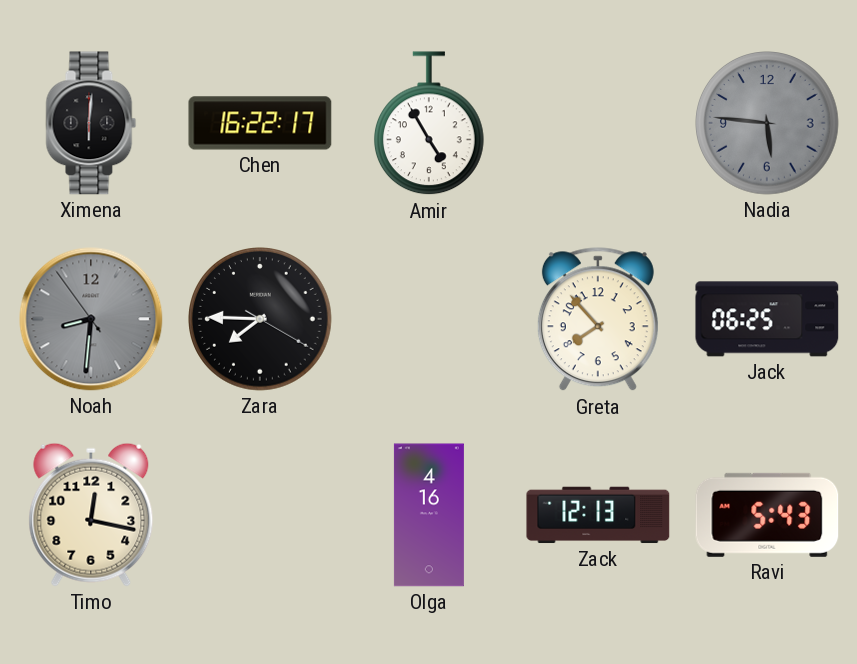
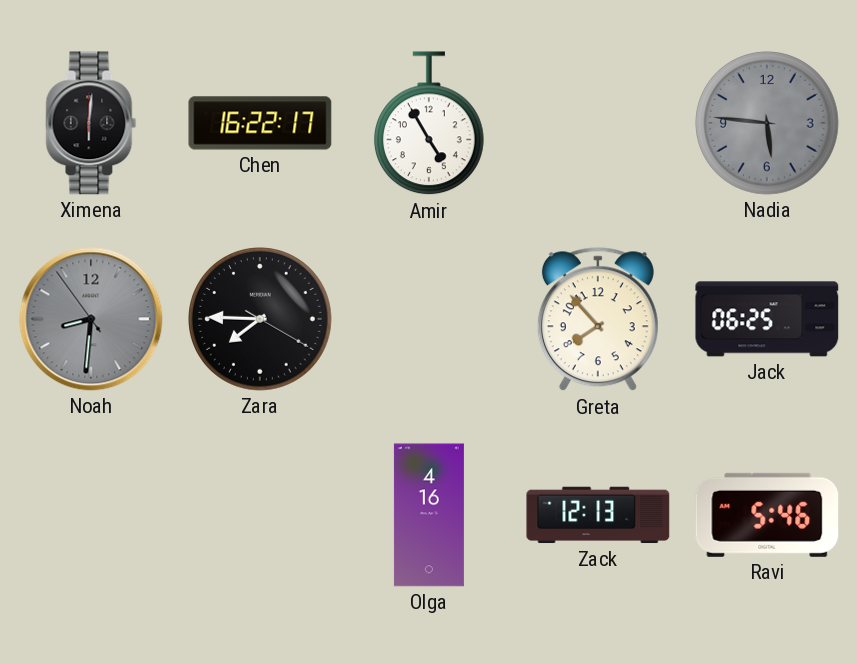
Timo: 12:17 -> none (91, 515)
Ravi: 5:43 -> 5:46 (767, 515)
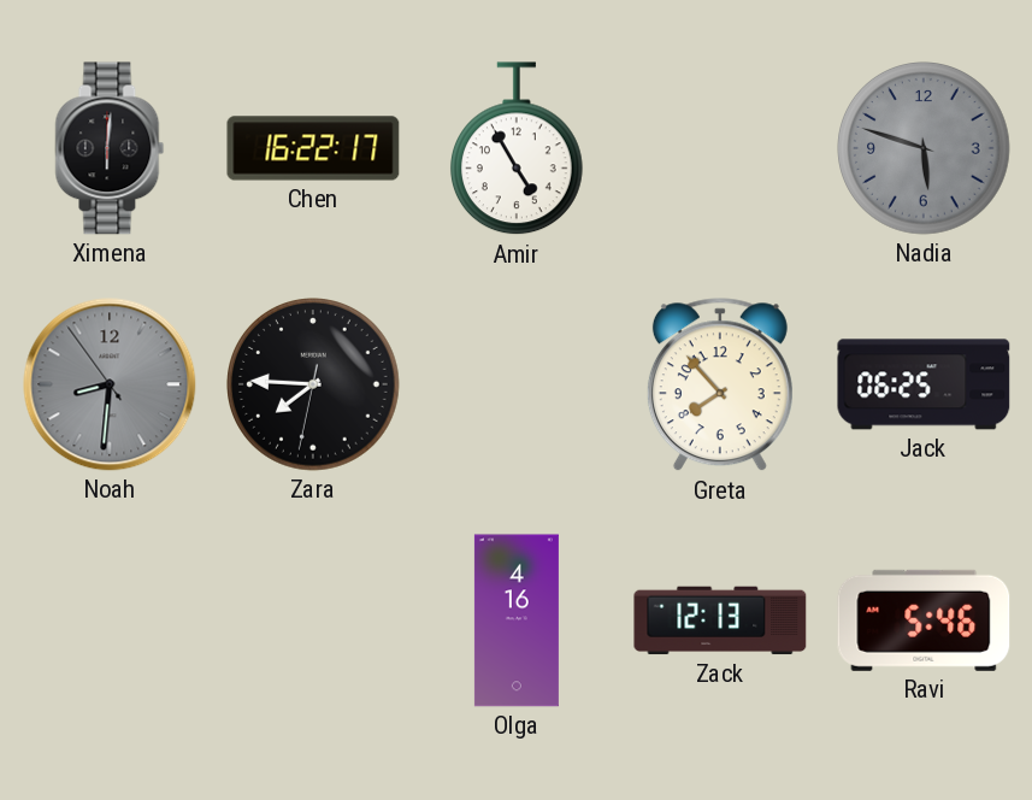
Nadia: 5:46 -> 5:48 (924, 148)
Zara: 7:45:20 -> 7:45:32 (313, 384)
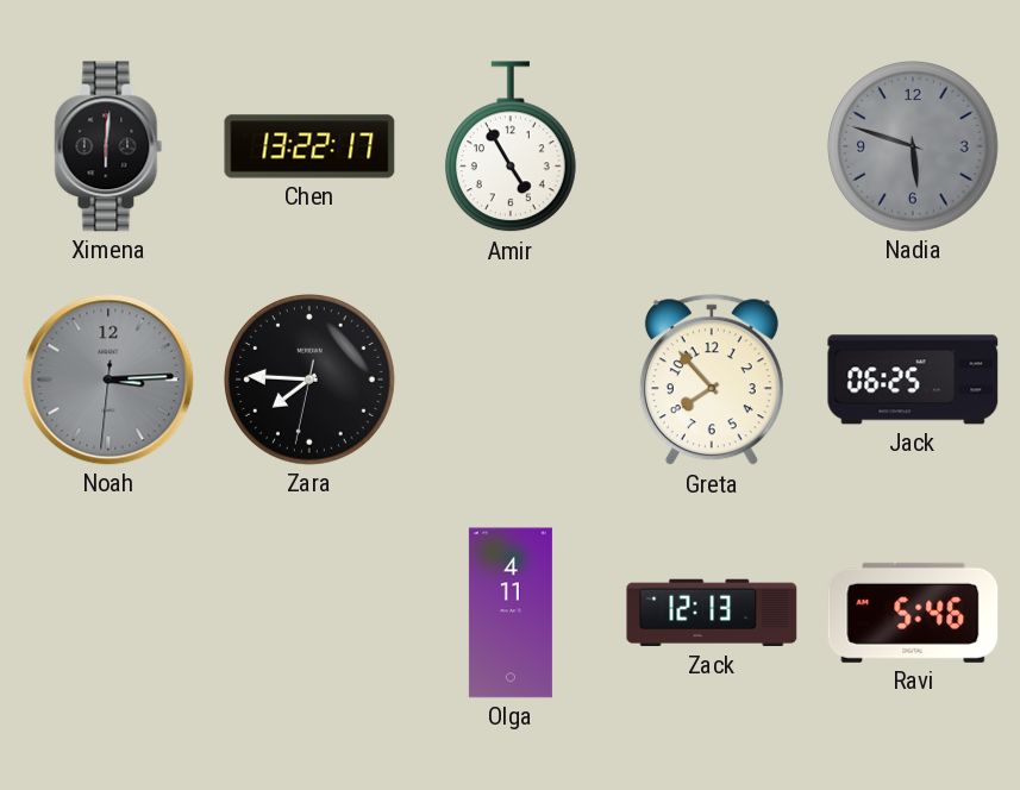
Chen: 16:22 -> 13:22 (309, 146)
Noah: 8:30 -> 3:14 (108, 380)
Olga: 4:16 -> 4:11 (511, 613)
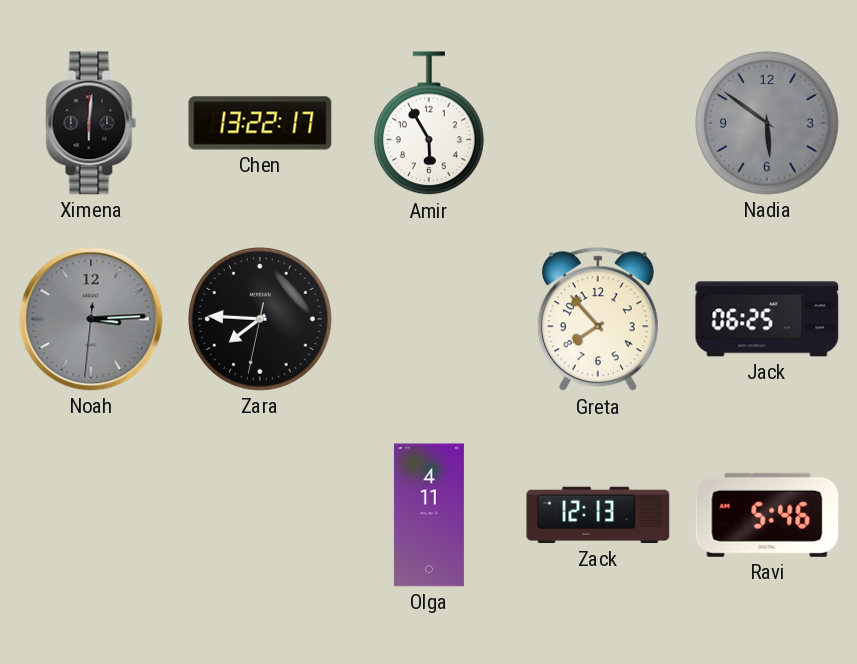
Amir: 4:55 -> 5:55 (429, 124)
Nadia: 5:48 -> 5:51 (767, 123)
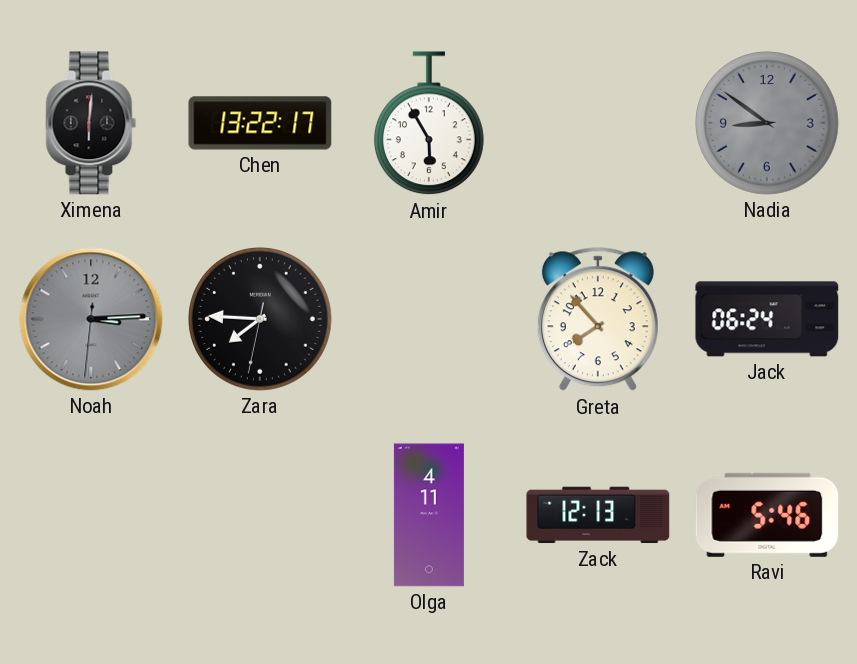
Nadia: 5:51 -> 8:51 (767, 123)
Jack: 06:25 -> 06:24 (767, 319)
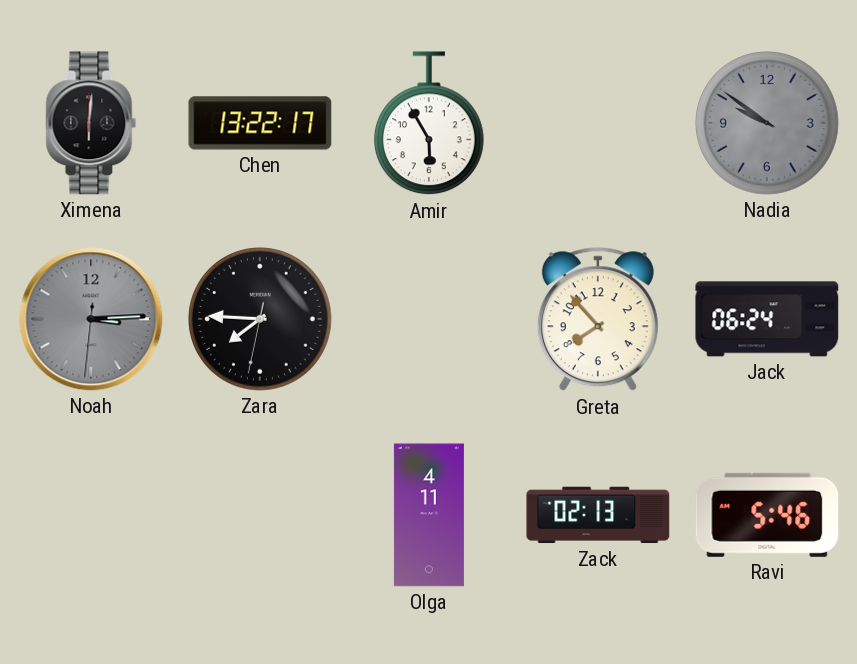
Nadia: 8:51 -> 9:51 (767, 123)
Zack: 12:13 -> 02:13 (598, 515)
